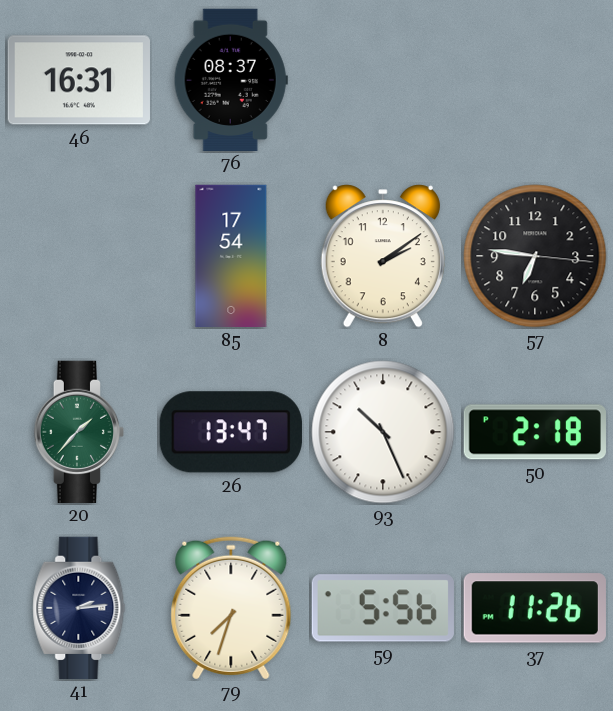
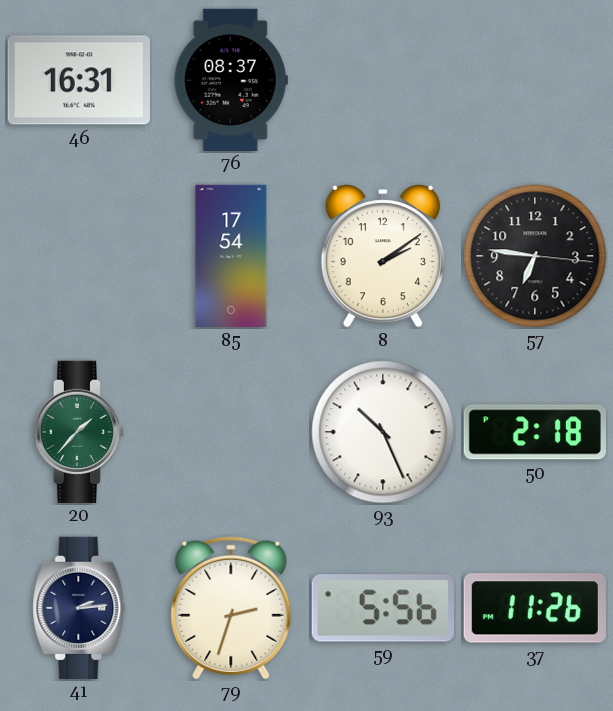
26: 13:47 -> none (231, 432)
79: 7:33 -> 2:33 (231, 608)
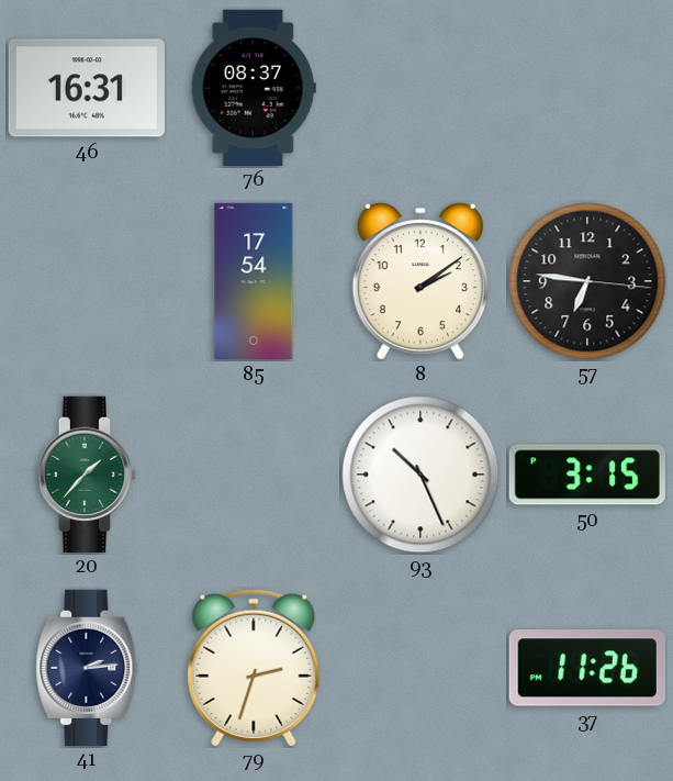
50: 2:18 -> 3:15 (587, 475)
59: 5:56 -> none (383, 608)
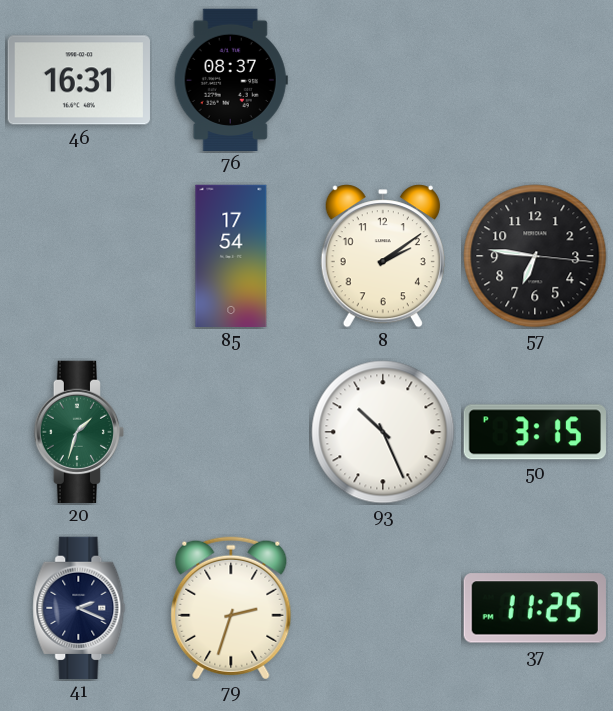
20: 1:37 -> 1:33 (78, 431)
41: 2:14 -> 2:19 (79, 607)
37: 11:26 -> 11:25 (535, 608)
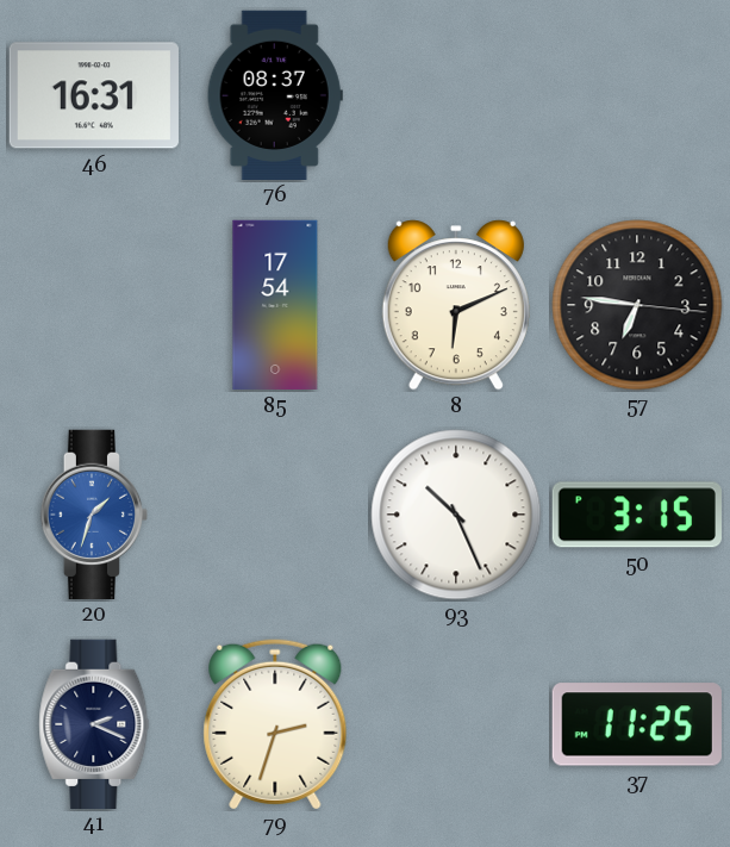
8: 2:09 -> 6:11 (456, 305)
20 dial: green -> blue (93, 513)
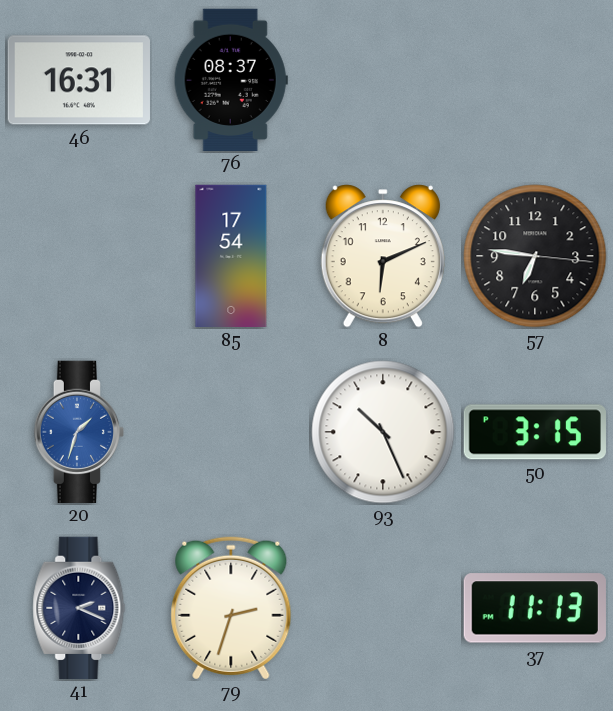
37: 11:25 -> 11:13 (535, 608)
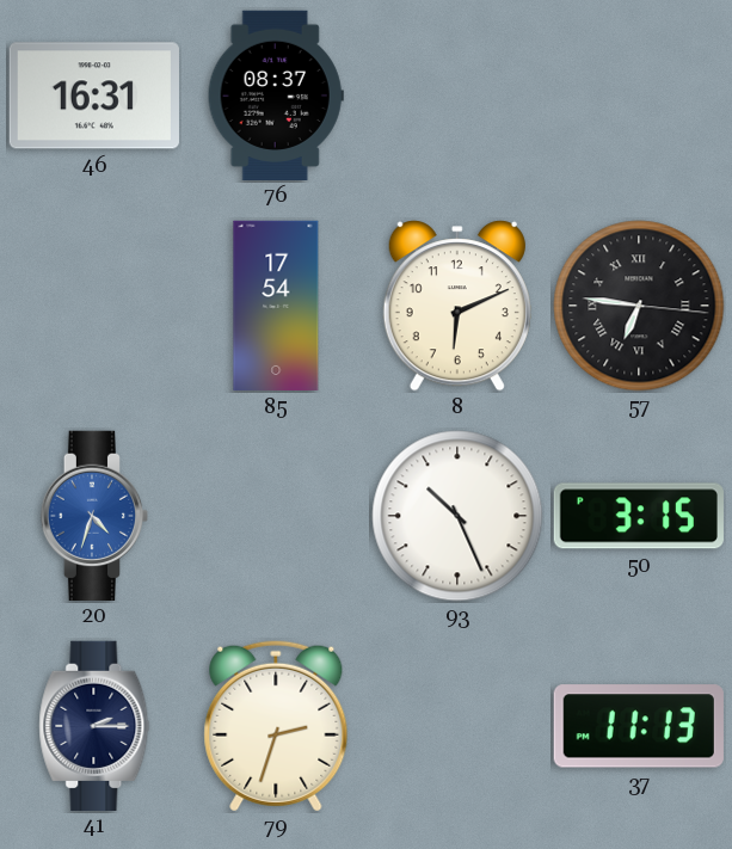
57 numerals: Arabic -> Roman (639, 306)
20: 1:33 -> 4:33 (93, 515)
41: 2:19 -> 2:15 (94, 725)
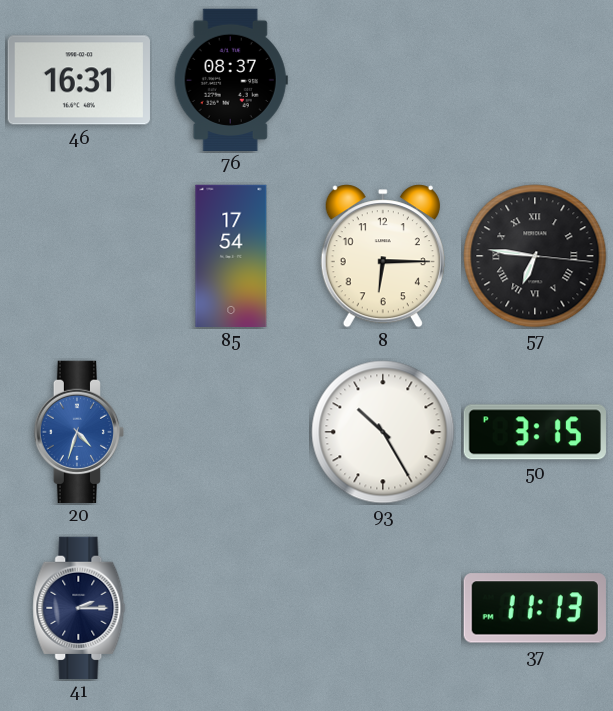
8: 6:11 -> 6:15 (383, 256)
93: 10:26 -> 10:25 (383, 432)
79: 2:33 -> none (276, 726)
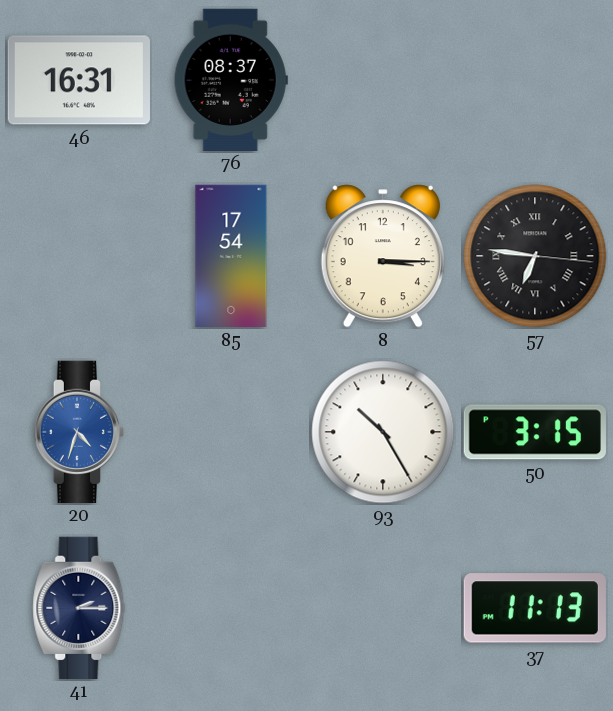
8: 6:15 -> 3:15 (383, 256)
